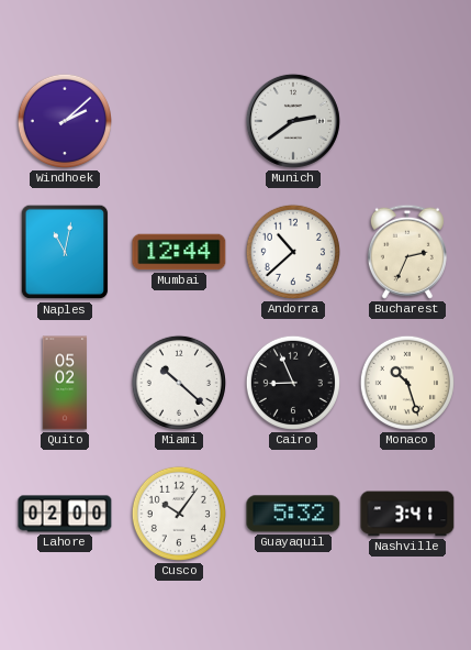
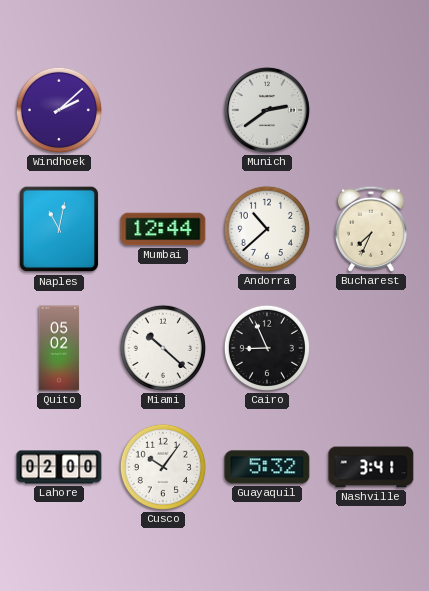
Bucharest: 2:34 -> 7:34 (371, 229)
Monaco: 10:27 -> none (407, 383)
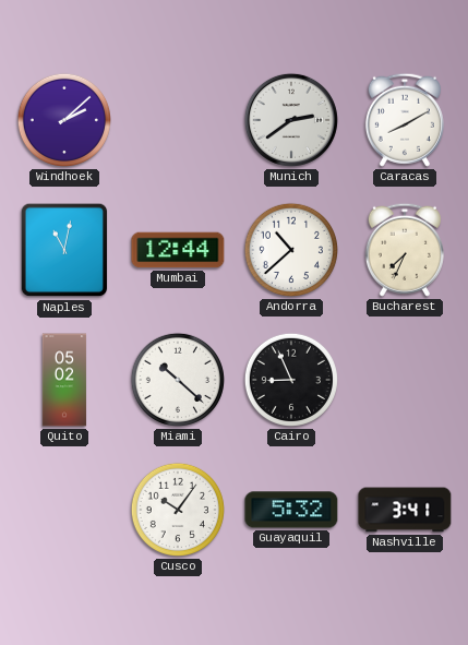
Caracas: none -> 8:10 (405, 120)
Lahore: 02:00 -> none (59, 467)
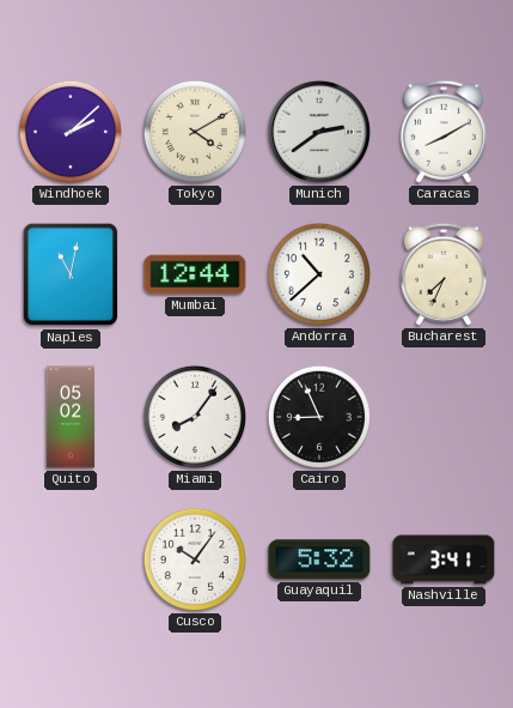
Tokyo: none -> 4:10 (195, 132)
Miami: 10:22 -> 8:06 (195, 417)
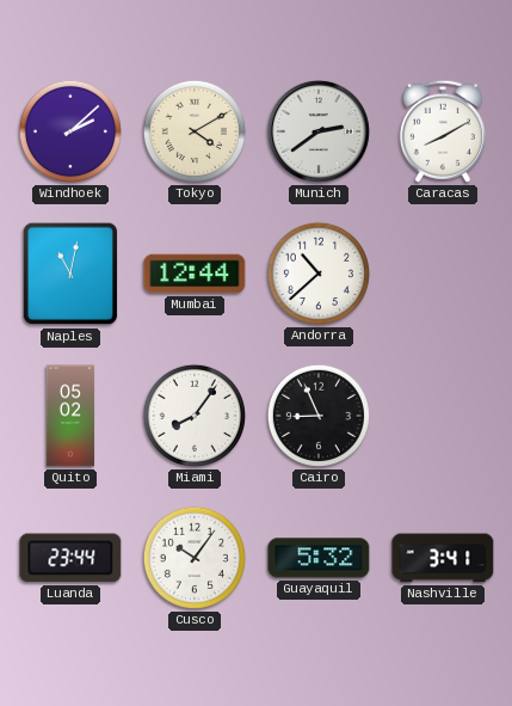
Bucharest: 7:34 -> none (444, 274)
Luanda: none -> 23:44 (70, 558)
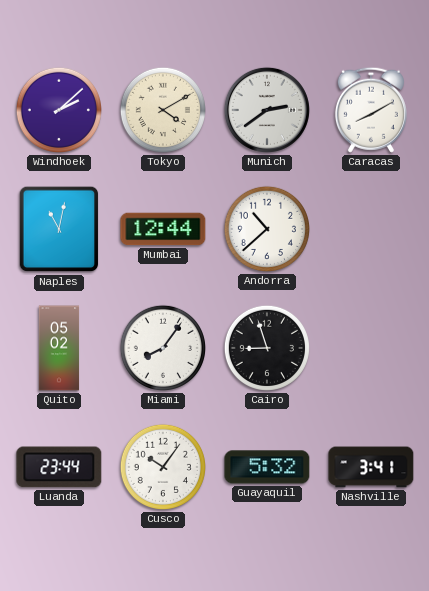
Cairo: 8:56 -> 8:57 (267, 348)
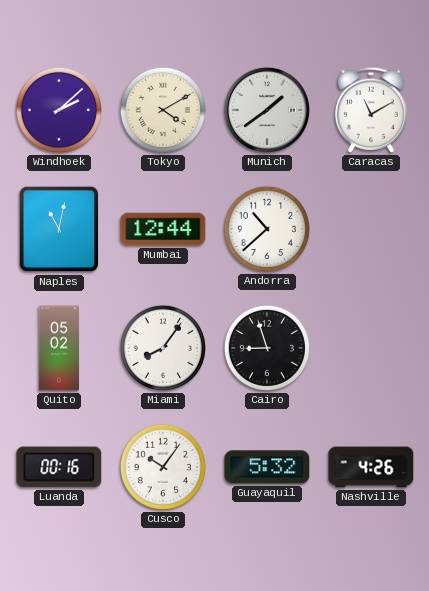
Munich: 2:39 -> 1:39 (267, 110)
Caracas: 8:10 -> 11:10 (371, 110)
Luanda: 23:44 -> 00:16 (59, 467)
Nashville: 3:41 -> 4:26 (371, 467)
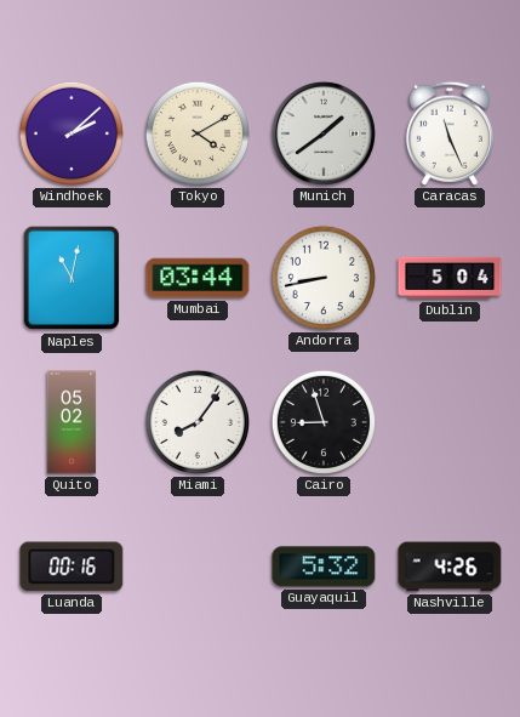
Caracas: 11:10 -> 11:26 (450, 133)
Mumbai: 12:44 -> 03:44 (198, 278)
Andorra: 10:38 -> 8:43 (324, 278)
Dublin: none -> 5:04 (450, 278)
Cusco: 10:06 -> none (163, 467)
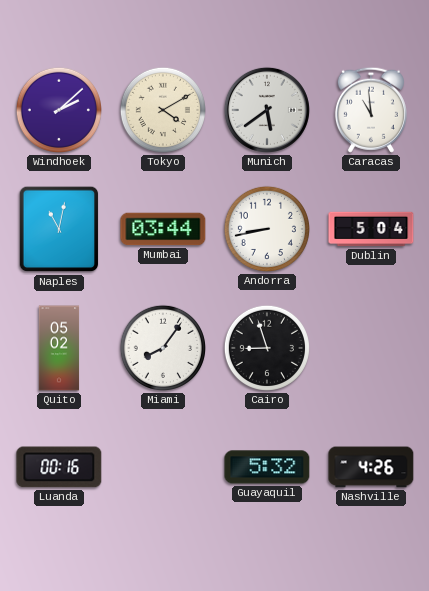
Munich: 1:39 -> 5:39 (267, 110)
Caracas: 11:26 -> 10:59 (371, 110)
